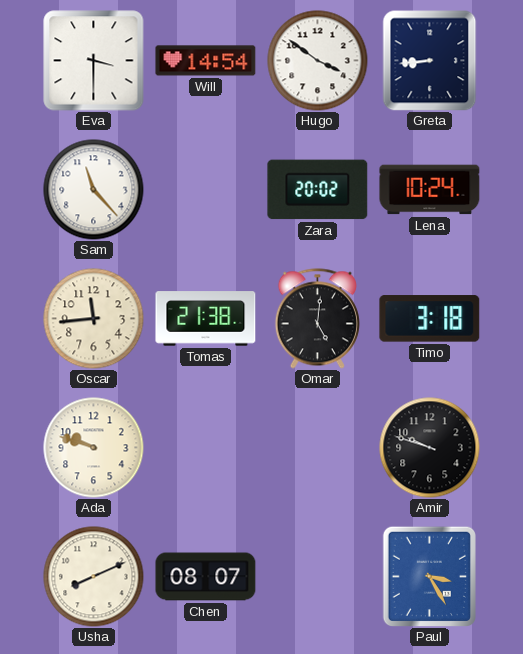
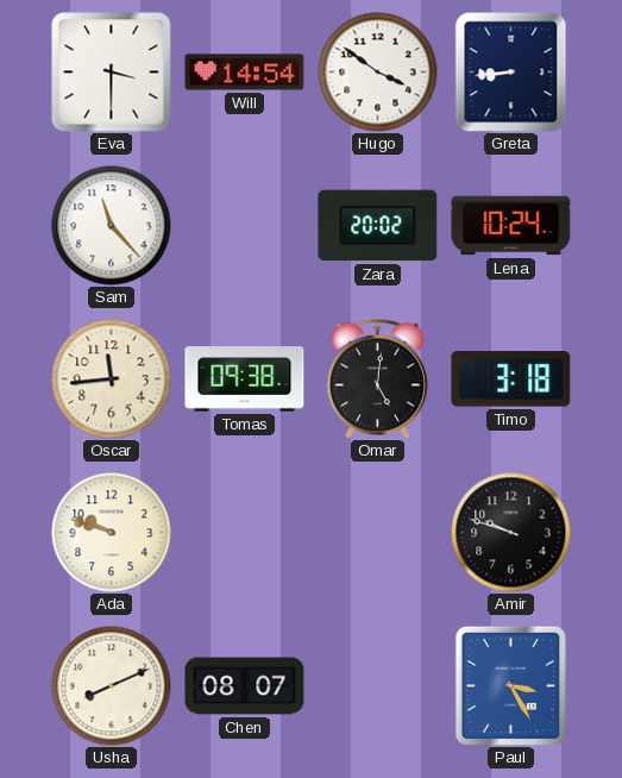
Tomas: 21:38 -> 09:38 (245, 379)
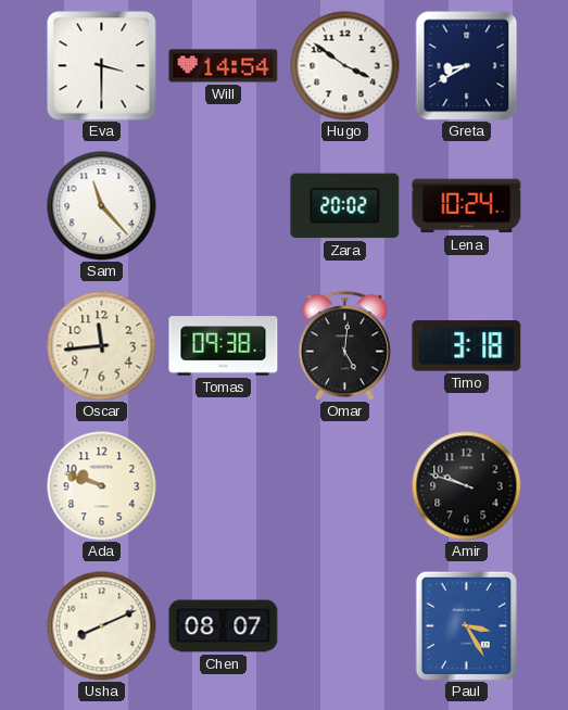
Greta: 8:44 -> 8:40 (467, 65)
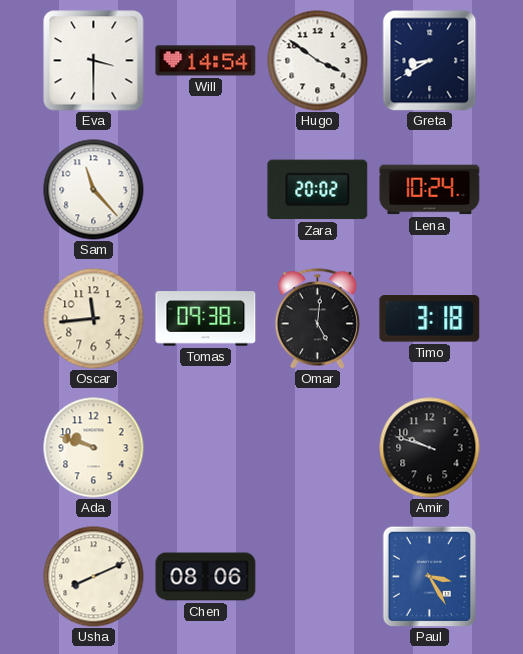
Chen: 08:07 -> 08:06 (206, 577)
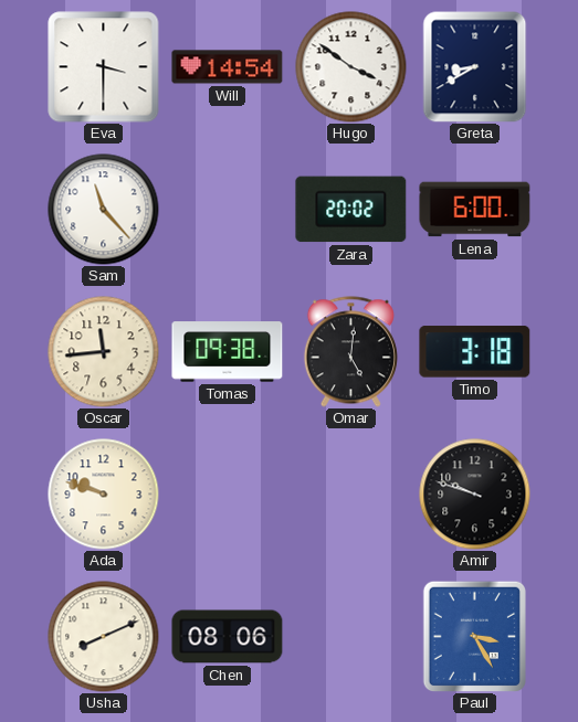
Lena: 10:24 -> 6:00 (475, 210)
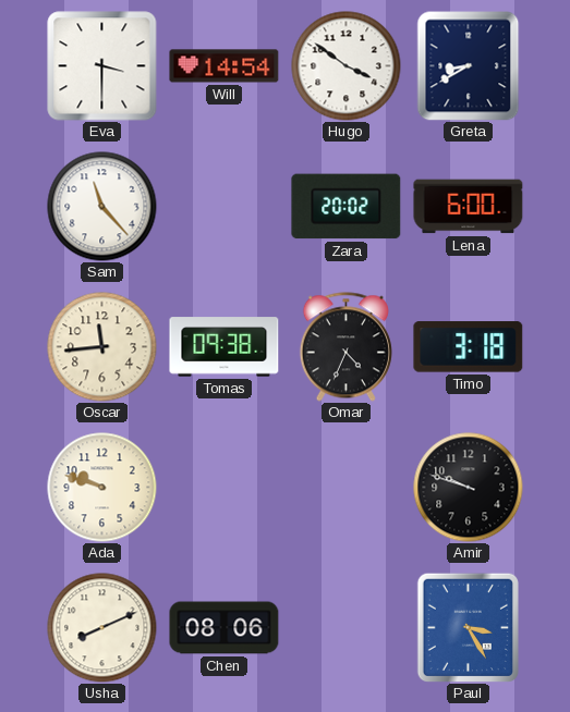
Omar: 5:01 -> 4:34 (345, 347)
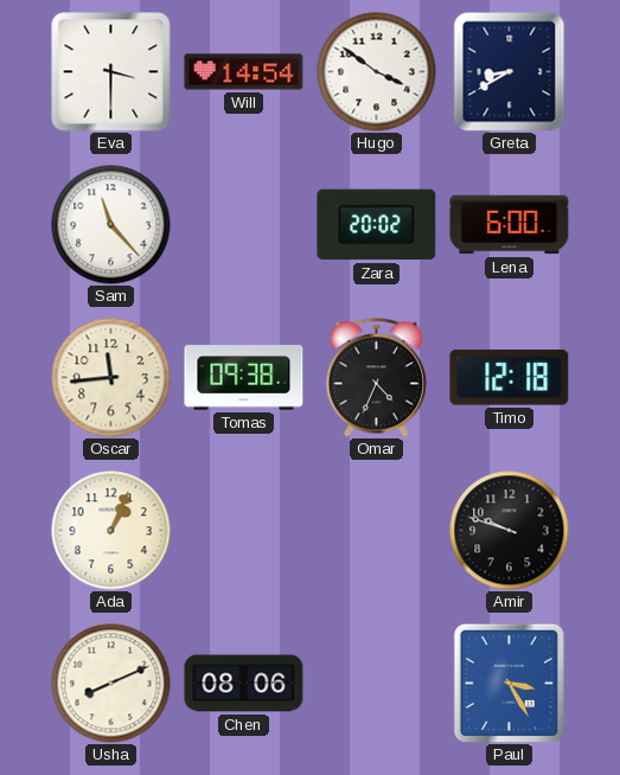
Timo: 3:18 -> 12:18 (510, 378)
Ada: 9:48 -> 1:04 (111, 531)
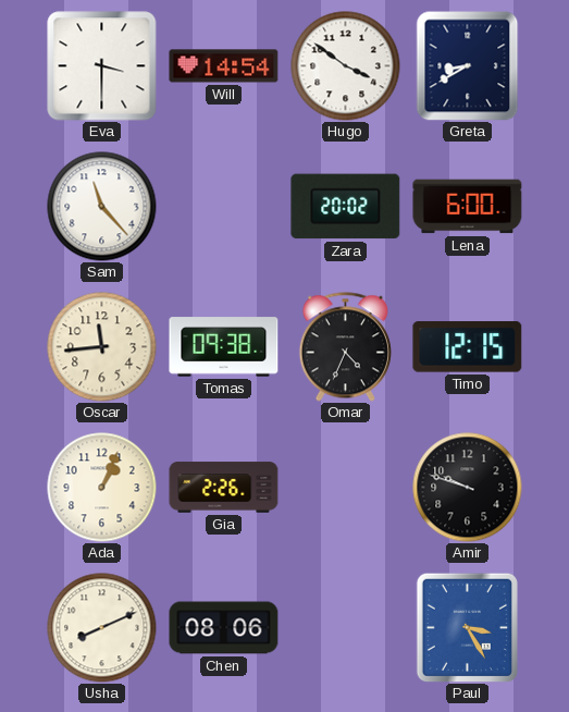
Timo: 12:18 -> 12:15 (468, 347)
Gia: none -> 2:26 (224, 488)
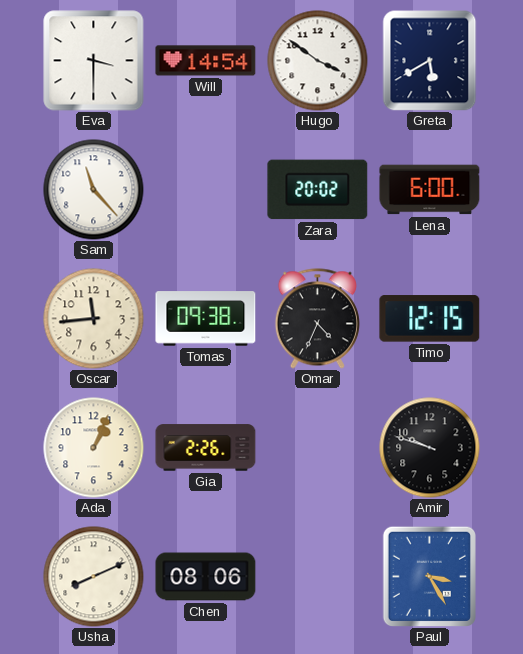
Greta: 8:40 -> 5:40 (430, 60)
